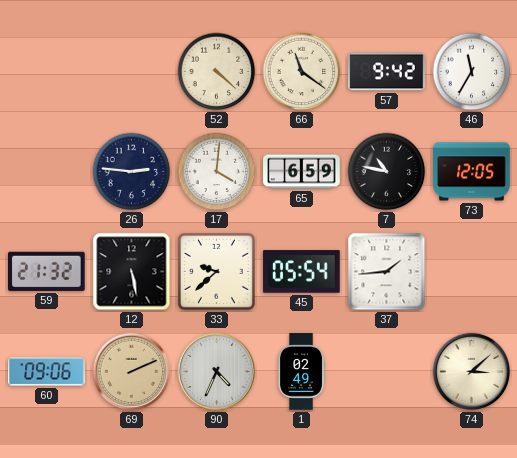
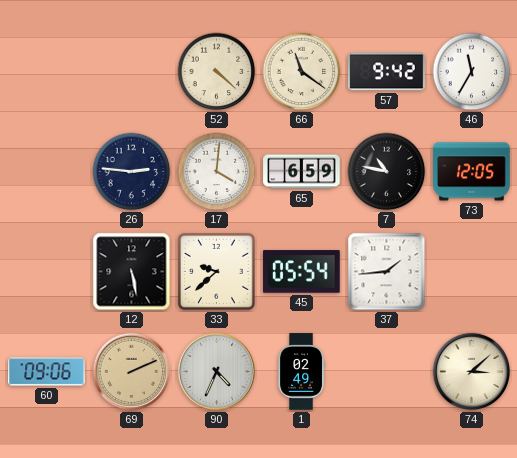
59: 21:32 -> none (47, 271)
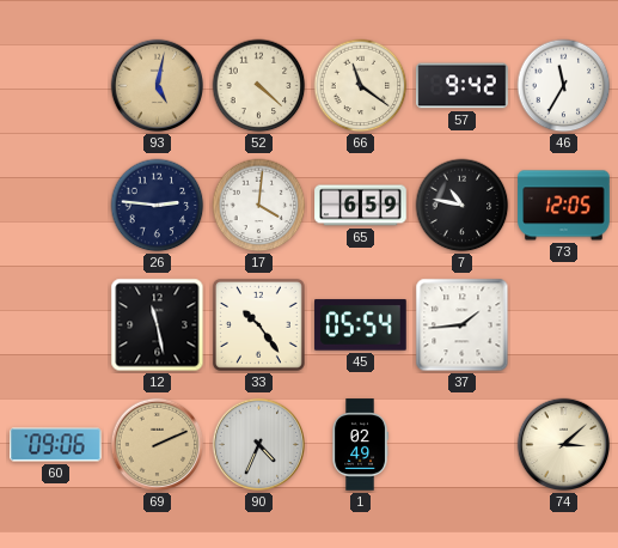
93: none -> 5:02 (158, 86)
12: 5:28 -> 11:28 (158, 325)
33: 9:38 -> 10:24 (258, 324)
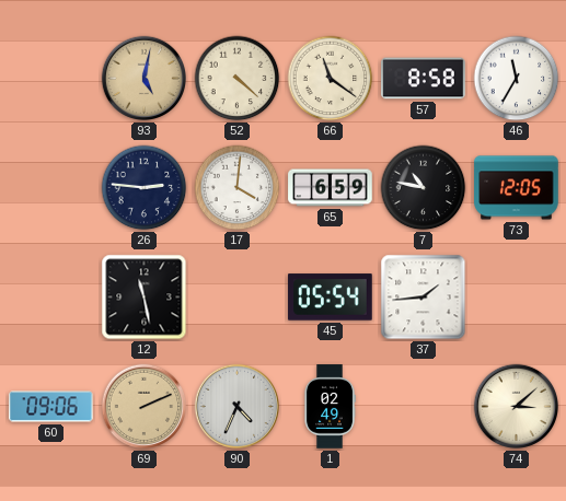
57: 9:42 -> 8:58 (424, 79)
33: 10:24 -> none (258, 324)
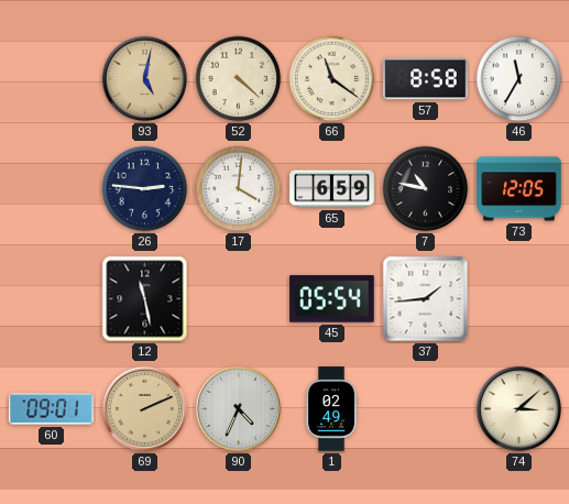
60: 09:06 -> 09:01 (52, 409)
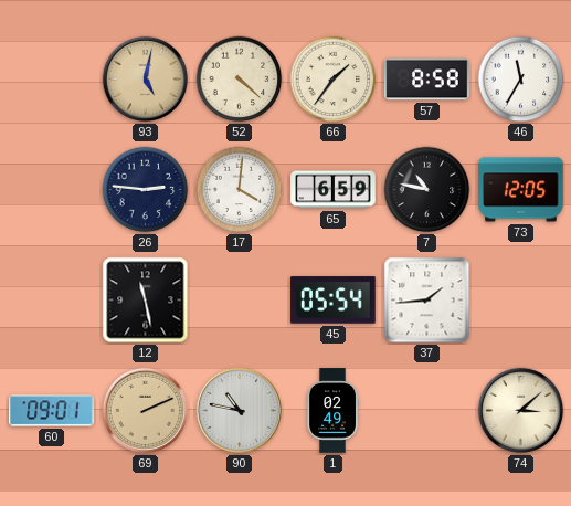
66: 11:21 -> 1:36 (334, 80)
90: 4:34 -> 10:47 (240, 411)
